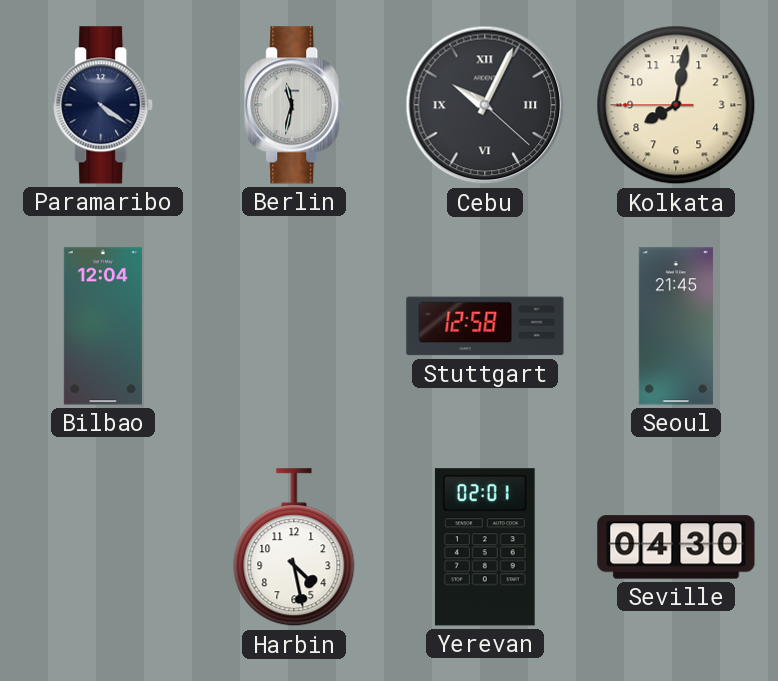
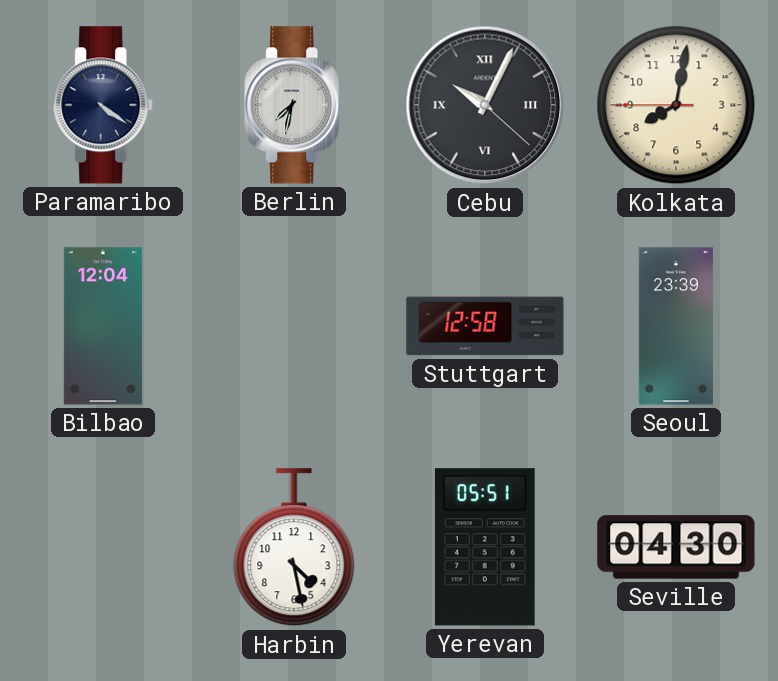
Berlin: 11:32 -> 7:32 (295, 105)
Seoul: 21:45 -> 23:39 (676, 326)
Yerevan: 02:01 -> 05:51 (485, 547)
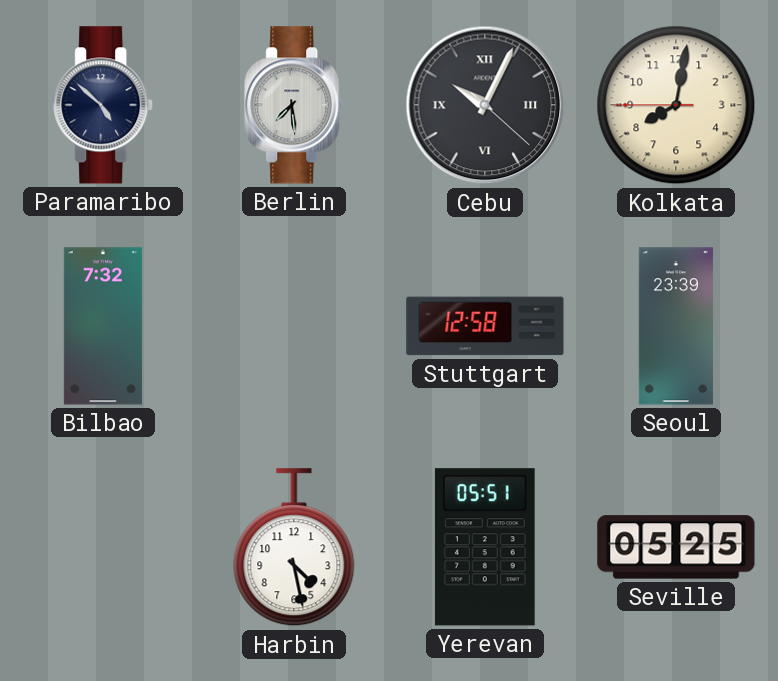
Paramaribo: 4:21 -> 4:52 (104, 105)
Berlin: 7:32 -> 7:29 (295, 105)
Bilbao: 12:04 -> 7:32 (103, 326)
Seville: 04:30 -> 05:25 (676, 547)
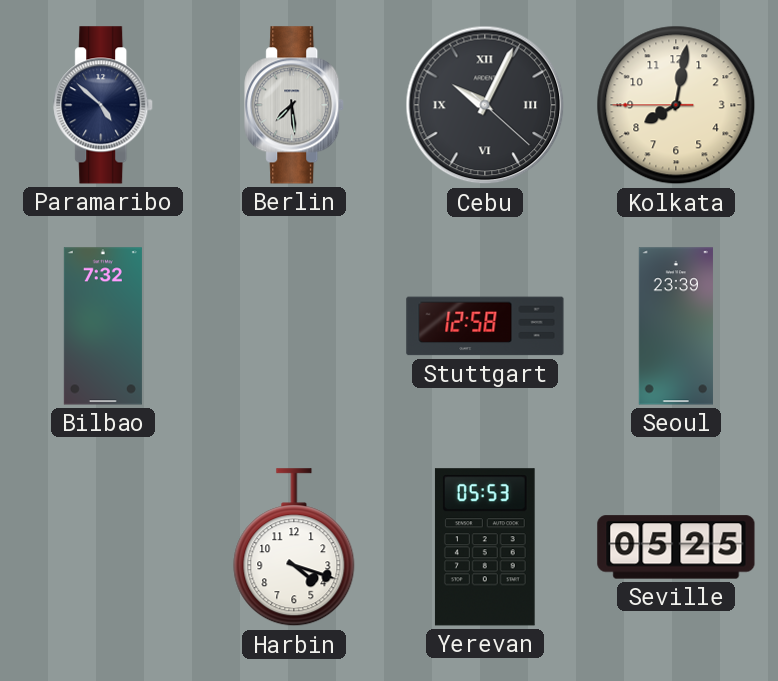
Harbin: 4:28 -> 4:18 (294, 548)
Yerevan: 05:51 -> 05:53 (485, 547)
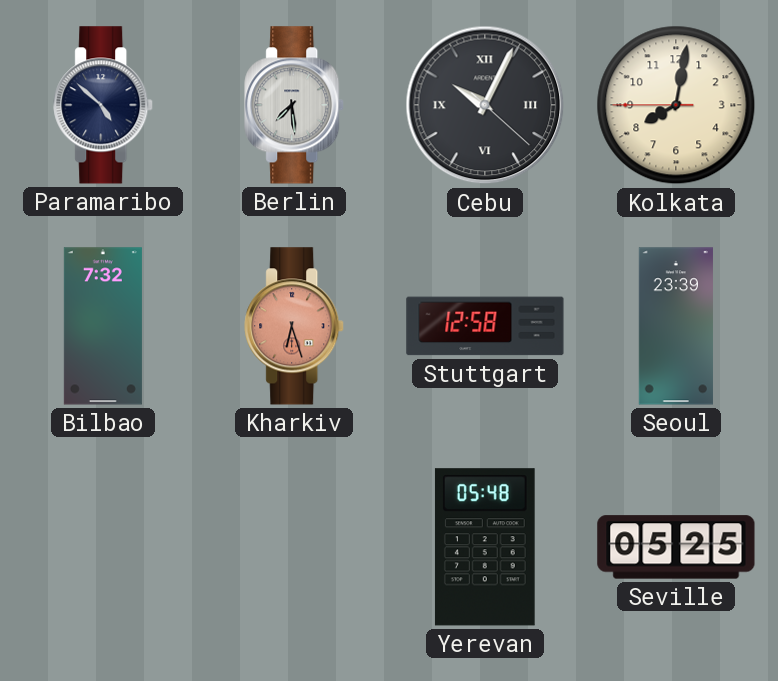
Kharkiv: none -> 6:27 (295, 326)
Harbin: 4:18 -> none (294, 548)
Yerevan: 05:53 -> 05:48 (485, 547)
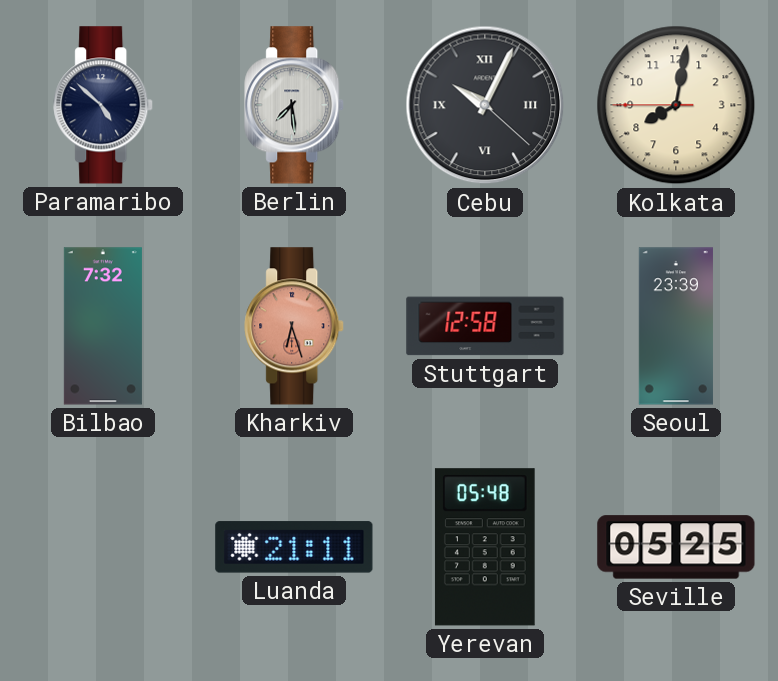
Luanda: none -> 21:11 (294, 547)
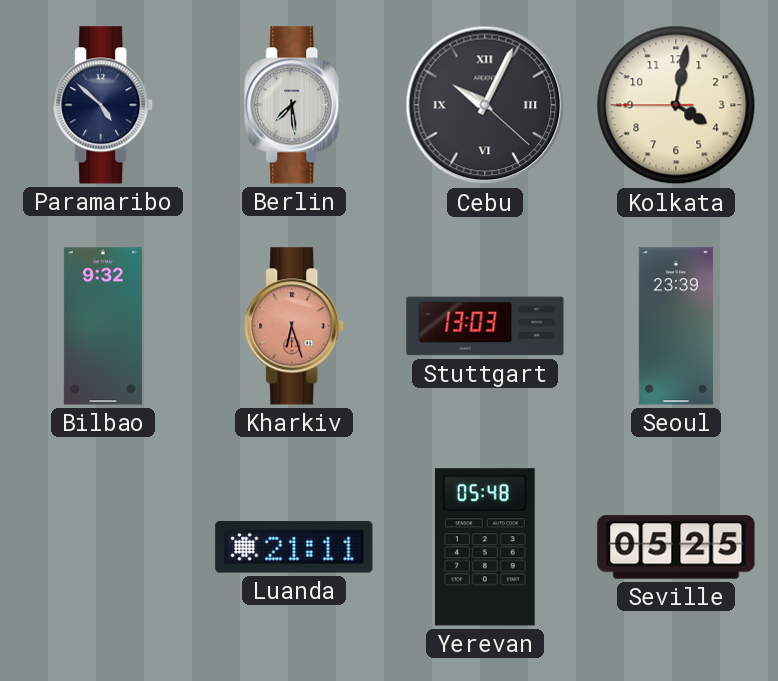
Kolkata: 8:01 -> 4:01 (676, 105)
Bilbao: 7:32 -> 9:32 (103, 326)
Stuttgart: 12:58 -> 13:03 (485, 326)
